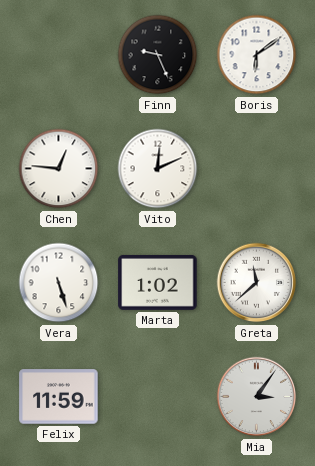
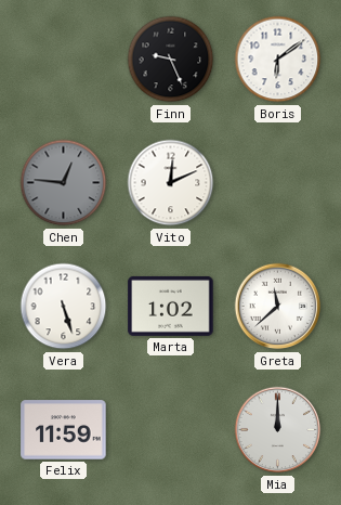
Chen dial: white -> grey (64, 183)
Mia: 3:06 -> 12:00 (278, 430)
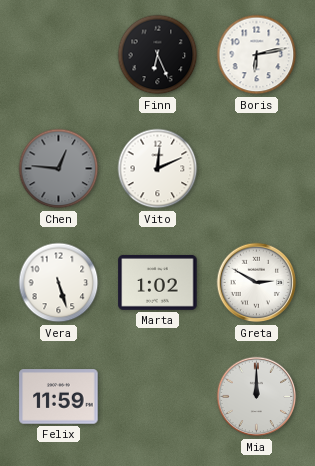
Finn: 9:26 -> 6:26 (158, 55)
Boris: 6:09 -> 6:13 (257, 55)
Greta: 11:38 -> 2:50 (257, 283)
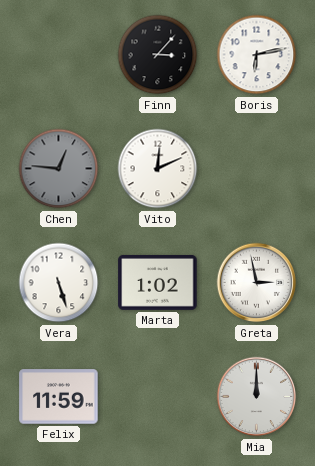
Finn: 6:26 -> 3:07 (158, 55)
Greta: 2:50 -> 2:58 (257, 283)
